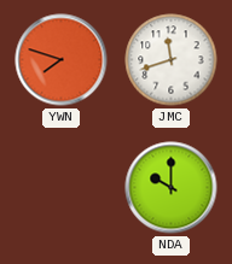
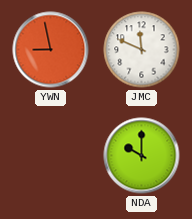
YWN: 7:48 -> 8:58 (51, 50)
JMC: 11:42 -> 11:49 (142, 50)
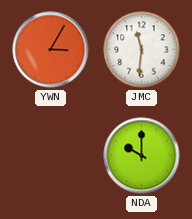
YWN: 8:58 -> 3:05 (51, 50)
JMC: 11:49 -> 11:31 (142, 50)
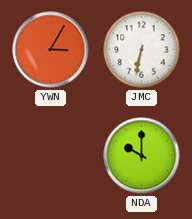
JMC: 11:31 -> 6:32 (142, 50)
